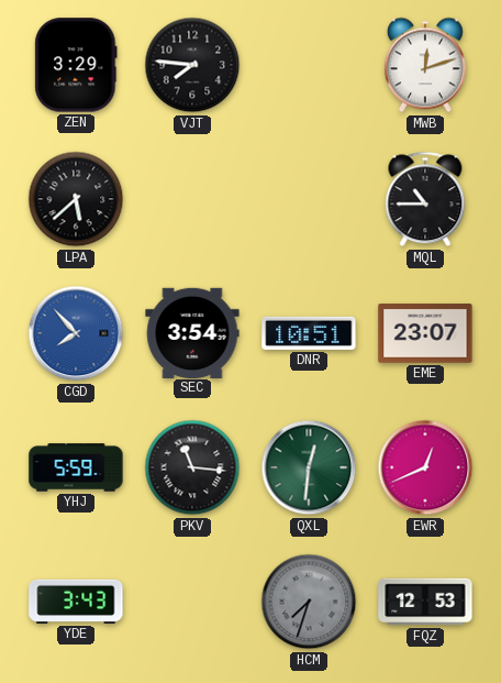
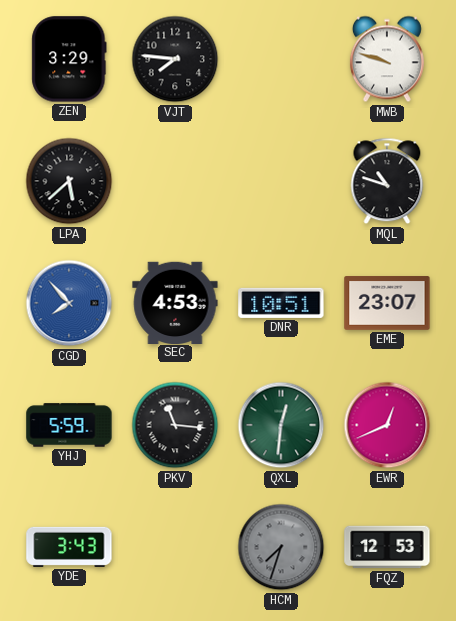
MWB: 12:12 -> 9:48 (387, 59)
MQL: 10:45 -> 10:48 (387, 181)
SEC: 3:54 -> 4:53 (175, 302)
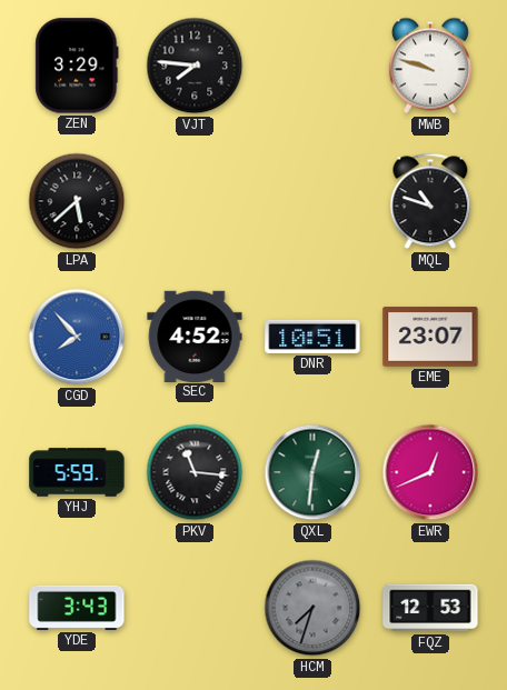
SEC: 4:53 -> 4:52 (195, 336)
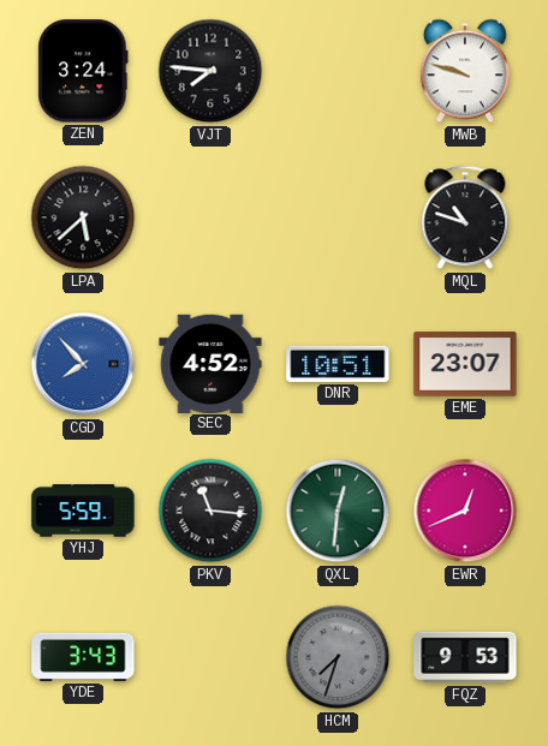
ZEN: 3:29 -> 3:24 (83, 71)
FQZ: 12:53 -> 9:53 (465, 657)
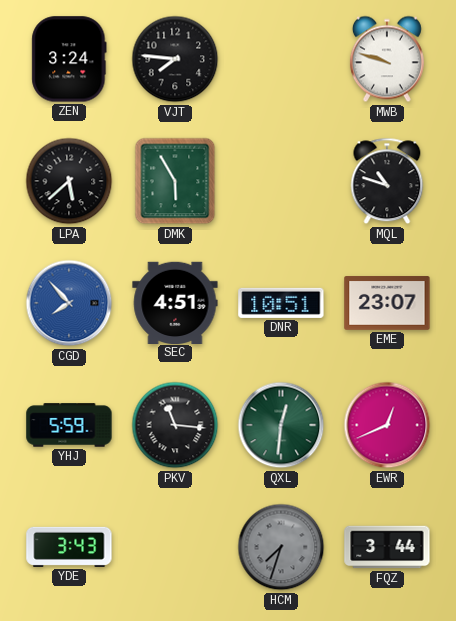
DMK: none -> 5:55 (175, 181)
SEC: 4:52 -> 4:51 (175, 302)
FQZ: 9:53 -> 3:44 (387, 547)
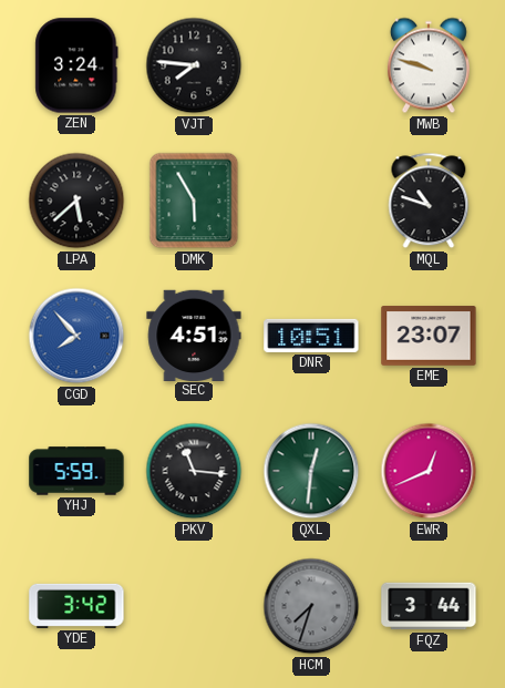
YDE: 3:43 -> 3:42 (76, 606)
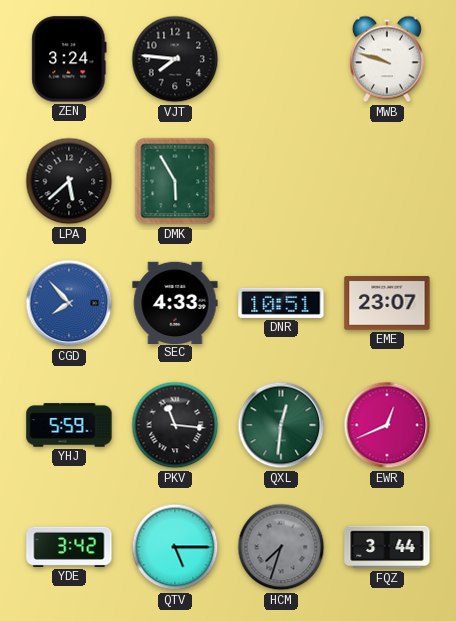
MQL: 10:48 -> none (429, 201)
SEC: 4:51 -> 4:33 (175, 302)
QTV: none -> 5:15 (175, 547)
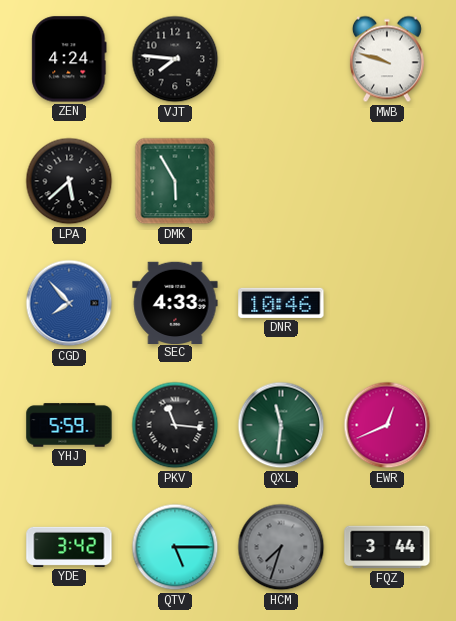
ZEN: 3:24 -> 4:24 (69, 59)
DNR: 10:51 -> 10:46 (281, 303)
EME: 23:07 -> none (387, 303)
QXL: 12:31 -> 11:31 (281, 425)
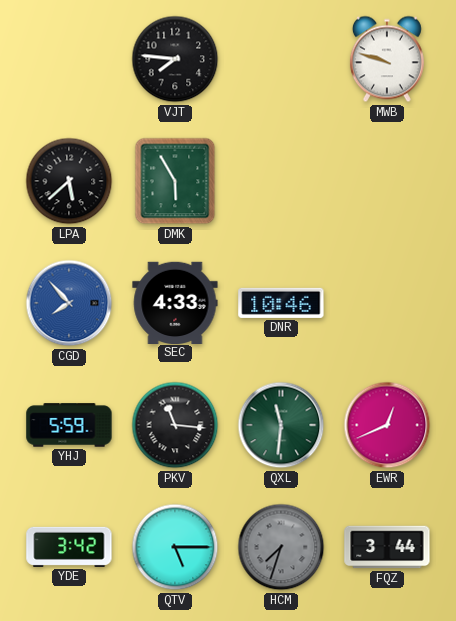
ZEN: 4:24 -> none (69, 59)
